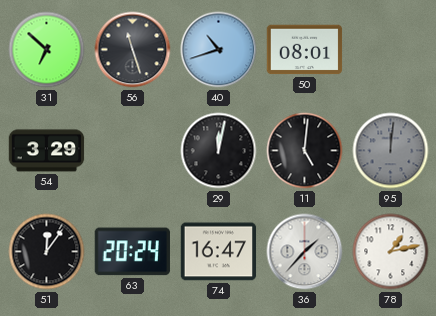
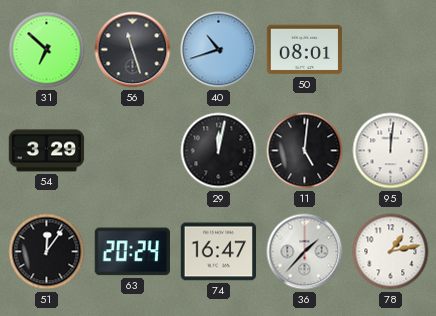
95 dial: grey -> white (391, 151)
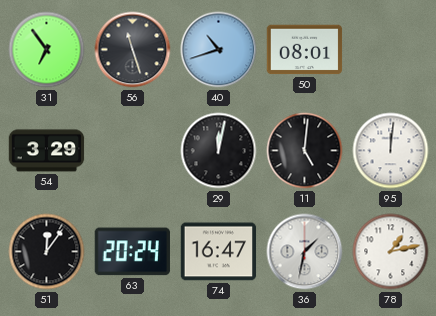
31: 6:52 -> 6:54 (47, 50)
36: 1:37 -> 1:32 (305, 252)
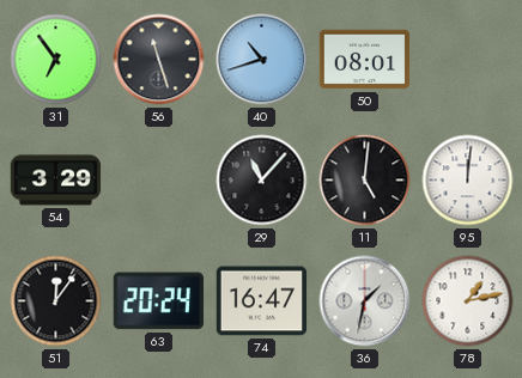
29: 12:02 -> 11:07 (262, 181)
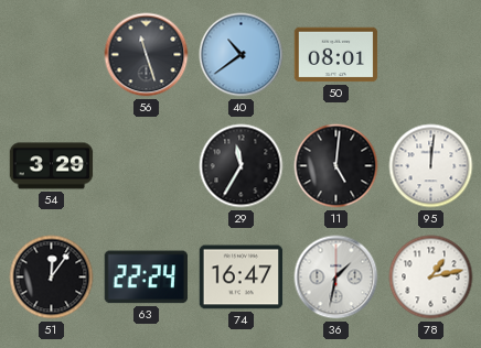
31: 6:54 -> none (56, 60)
40: 10:42 -> 10:39 (242, 55)
29: 11:07 -> 11:35 (242, 166)
63: 20:24 -> 22:24 (146, 278)
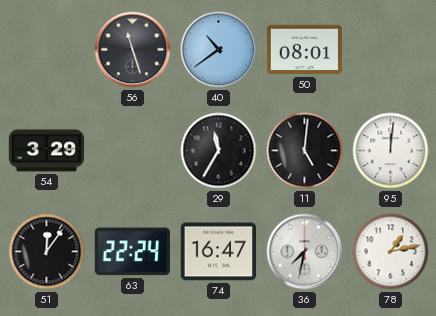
36: 1:32 -> 7:32 (305, 252)
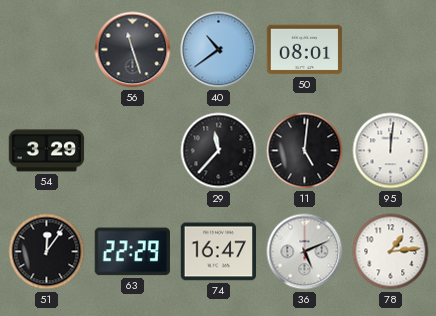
29: 11:35 -> 11:37 (219, 151)
63: 22:24 -> 22:29 (132, 252)
36: 7:32 -> 5:11 (305, 252)
78: 1:13 -> 1:14 (391, 252)
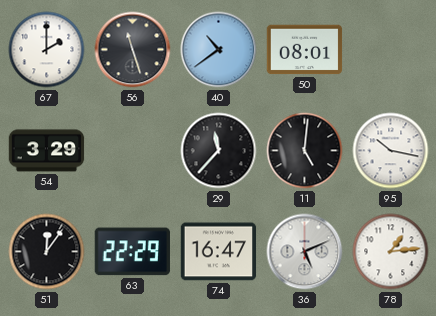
67: none -> 2:00 (47, 50)
95: 12:01 -> 10:17 (391, 151)
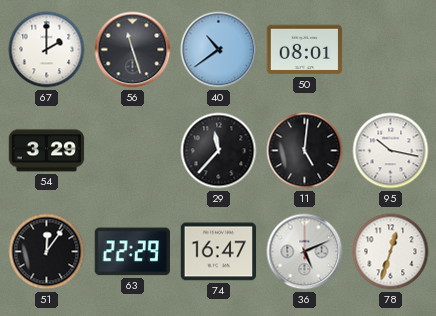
78: 1:14 -> 12:33 (391, 252)
